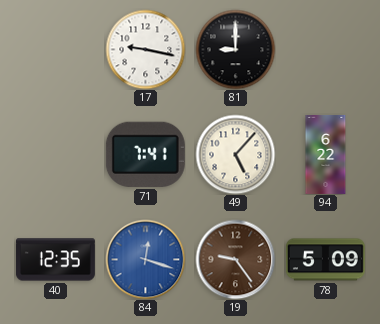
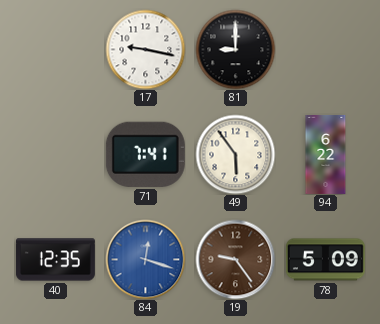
49: 5:07 -> 5:54 (235, 154)
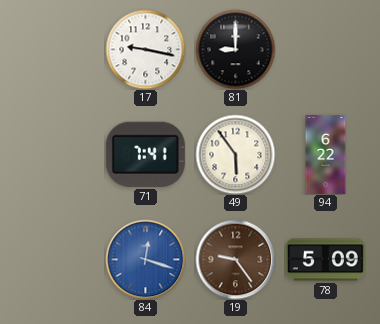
40: 12:35 -> none (55, 260)
